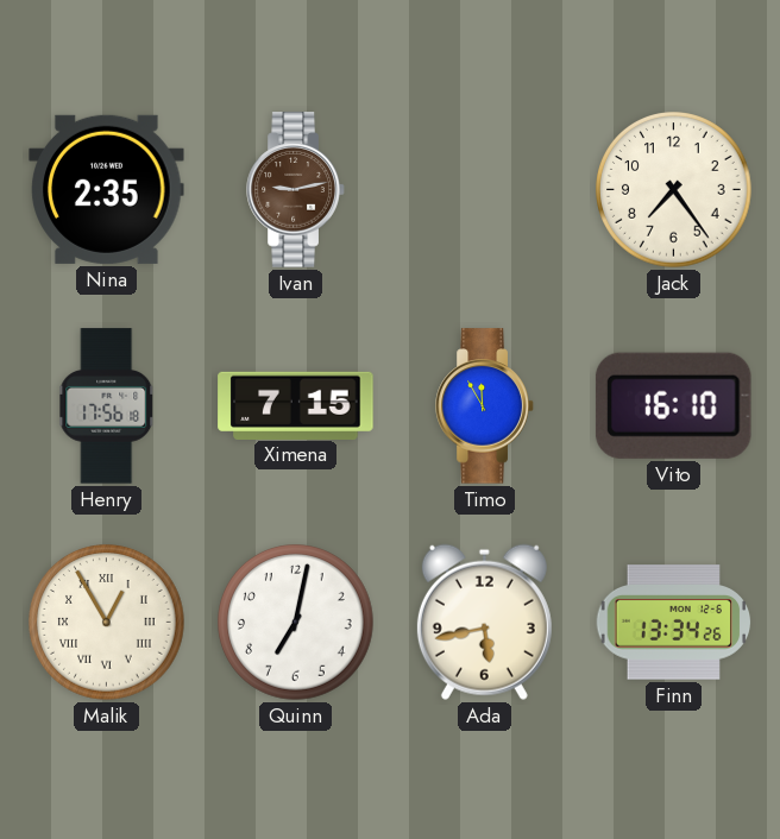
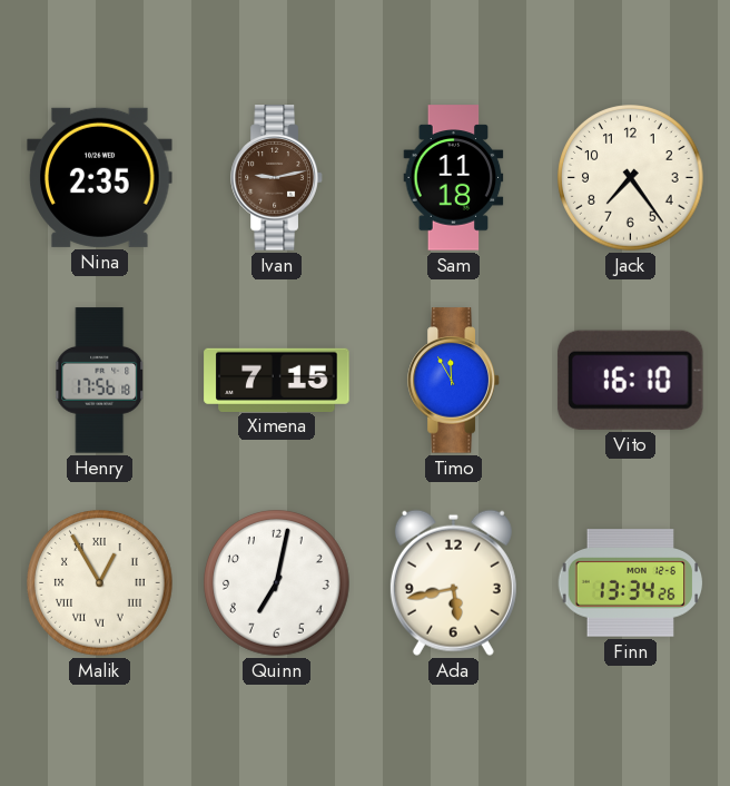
Sam: none -> 11:18 (454, 178)
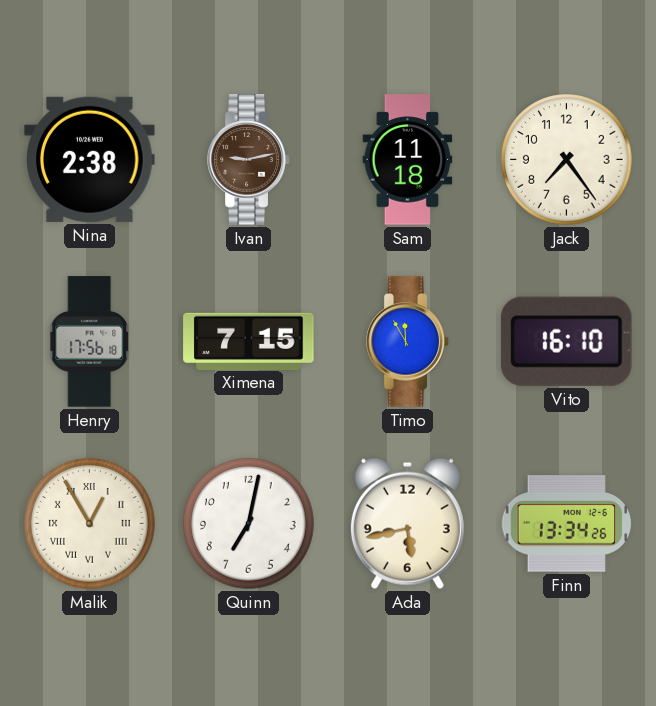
Nina: 2:35 -> 2:38 (90, 159)
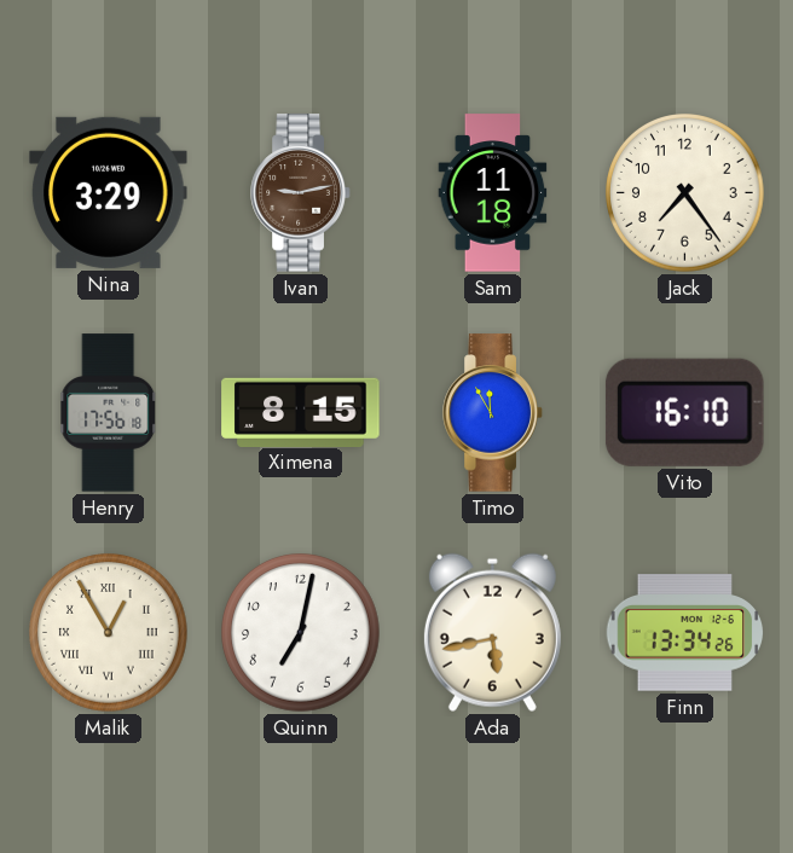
Nina: 2:38 -> 3:29 (109, 192)
Ximena: 7:15 -> 8:15 (301, 412)
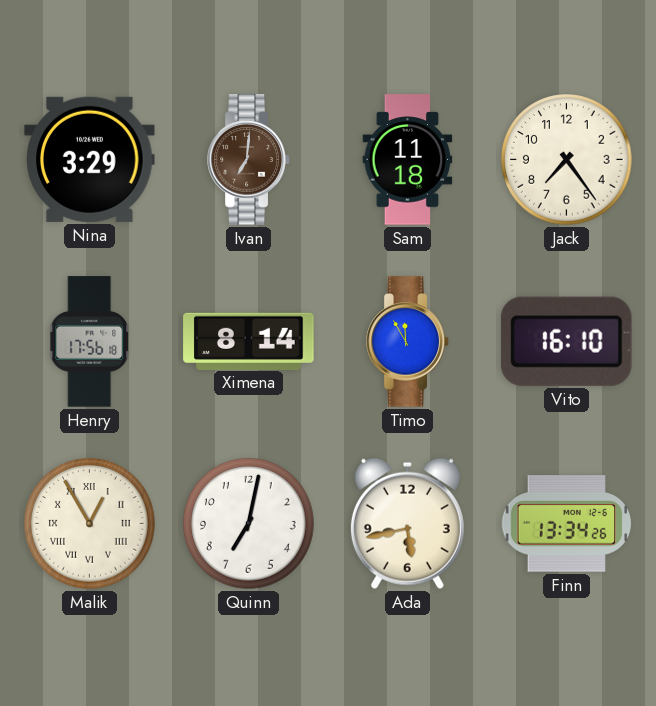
Ivan: 9:13 -> 7:01 (249, 160)
Ximena: 8:15 -> 8:14 (249, 341)
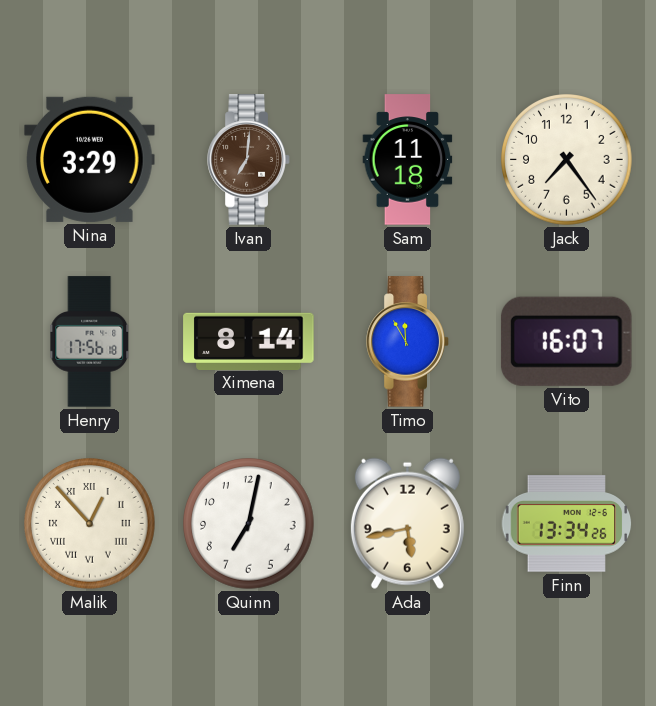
Vito: 16:10 -> 16:07 (566, 341)
Malik: 12:55 -> 12:53 (90, 524)
